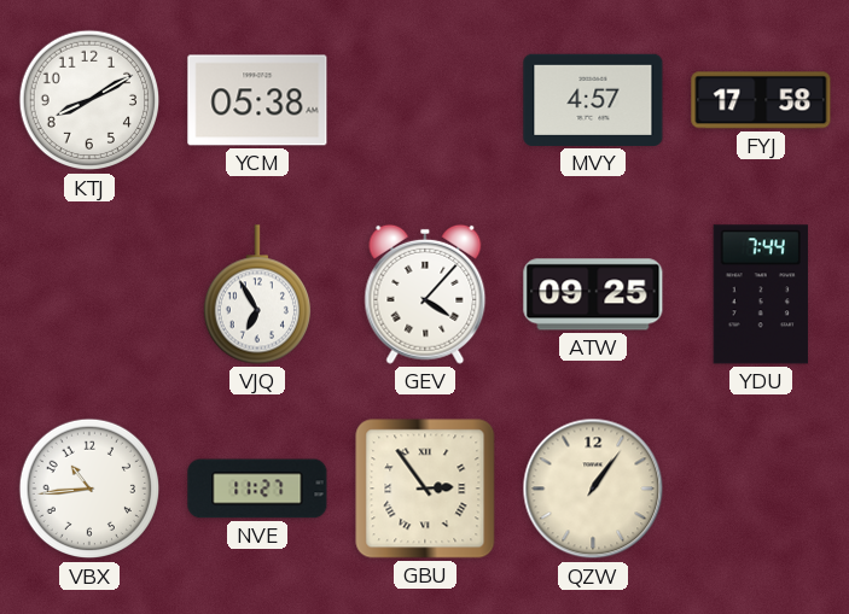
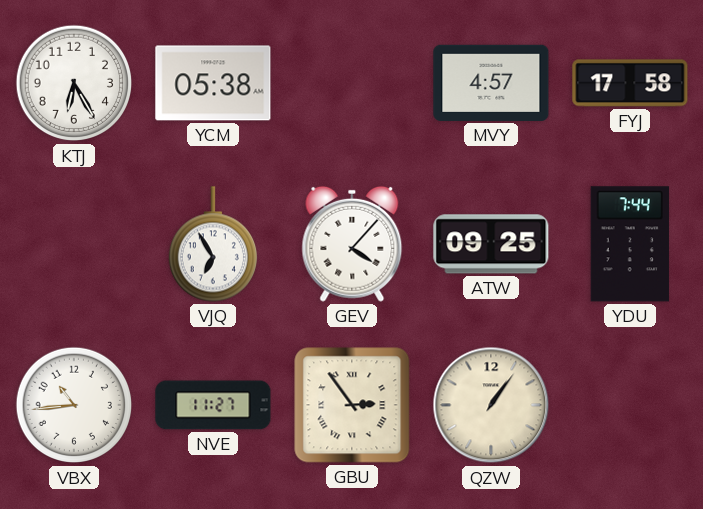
KTJ: 8:10 -> 6:25 (74, 83)
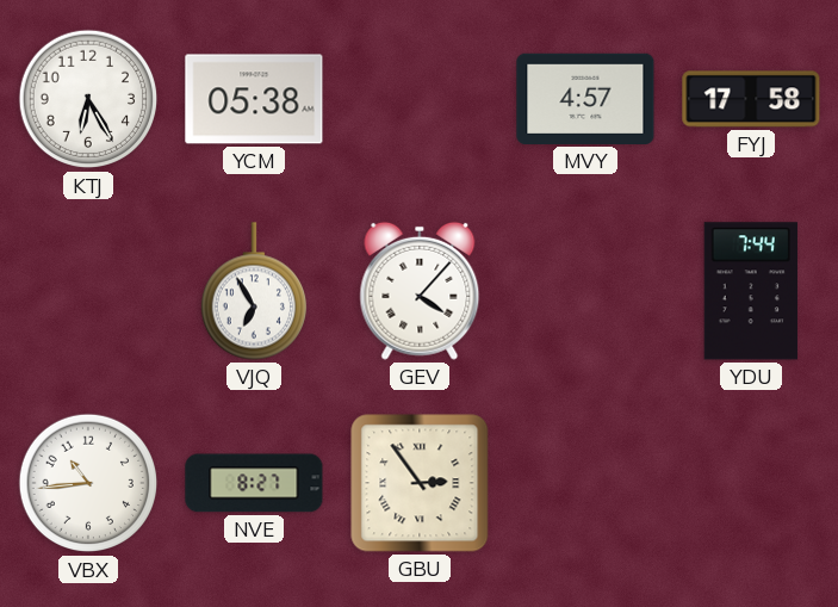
ATW: 09:25 -> none (491, 244)
NVE: 11:27 -> 8:27 (254, 483)
QZW: 1:06 -> none (491, 405)
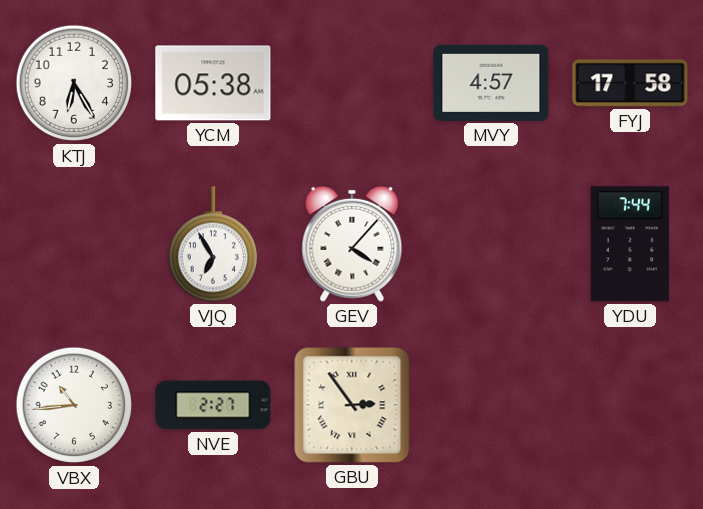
NVE: 8:27 -> 2:27 (213, 405)
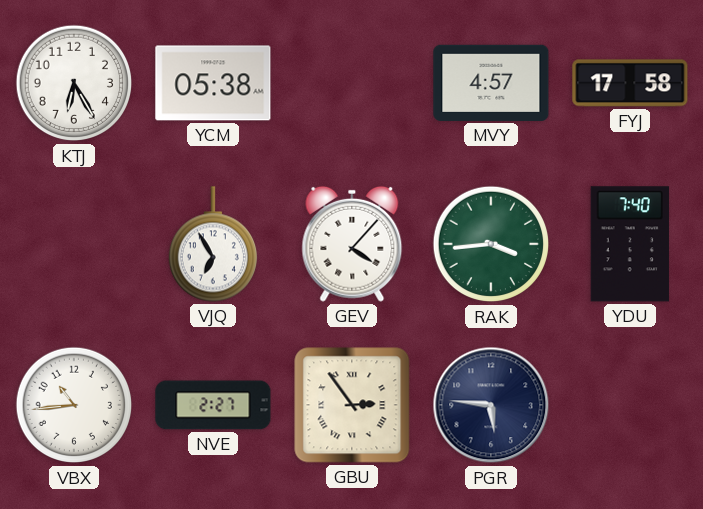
RAK: none -> 3:44 (491, 244)
YDU: 7:44 -> 7:40 (630, 244)
PGR: none -> 5:46 (491, 405)
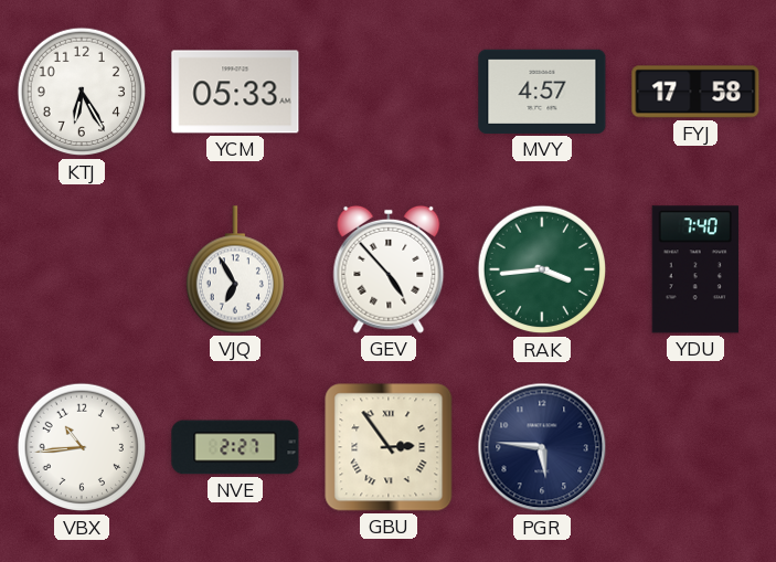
YCM: 05:38 -> 05:33 (235, 92)
GEV: 4:07 -> 4:53 (389, 269)
